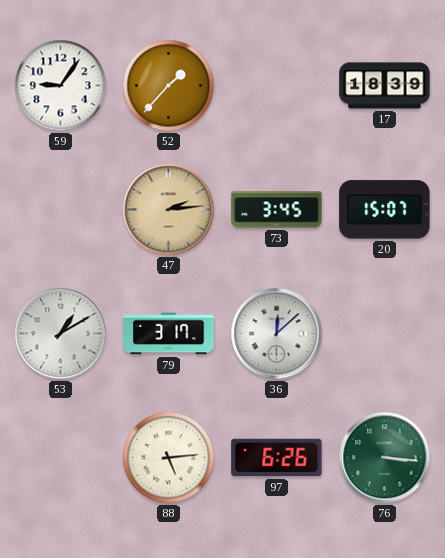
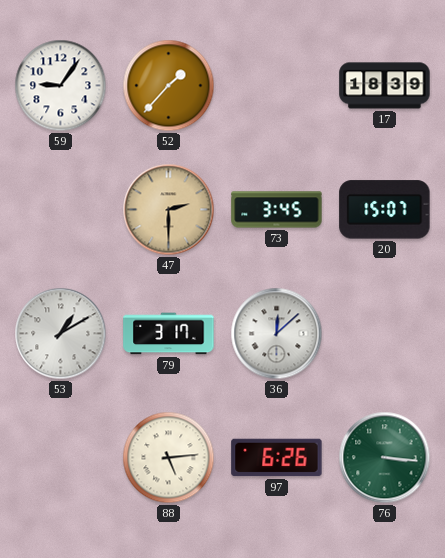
47: 2:14 -> 2:30 (169, 210)
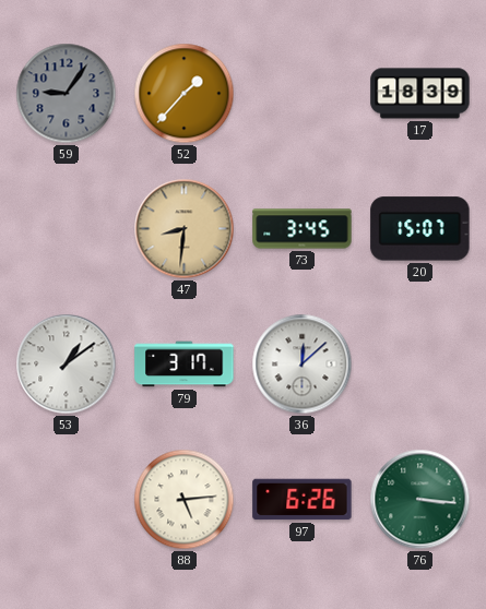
59 dial: white -> grey (67, 94)
47: 2:30 -> 8:31 (185, 229)
53: 1:10 -> 1:09 (67, 365)
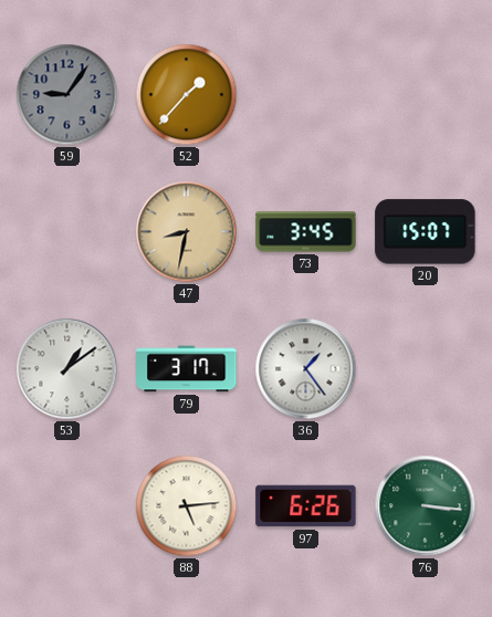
17: 18:39 -> none (420, 94)
47: 8:31 -> 8:32 (187, 232)
36: 12:08 -> 1:24 (306, 369)
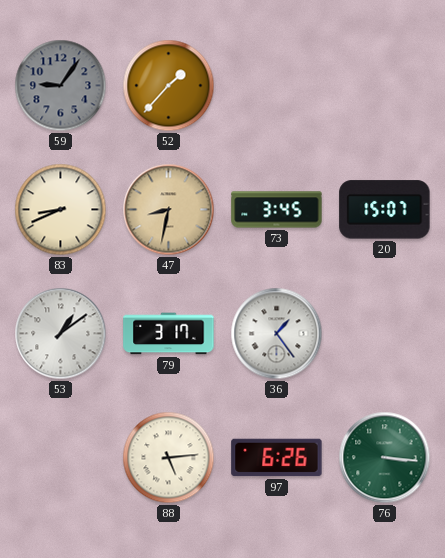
83: none -> 8:41 (61, 210)
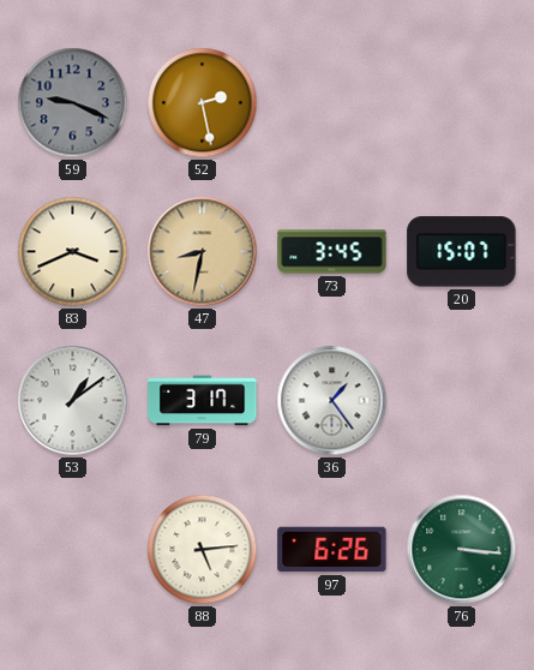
59: 9:06 -> 9:19 (73, 103)
52: 1:37 -> 2:28 (203, 103)
83: 8:41 -> 3:41 (73, 252)
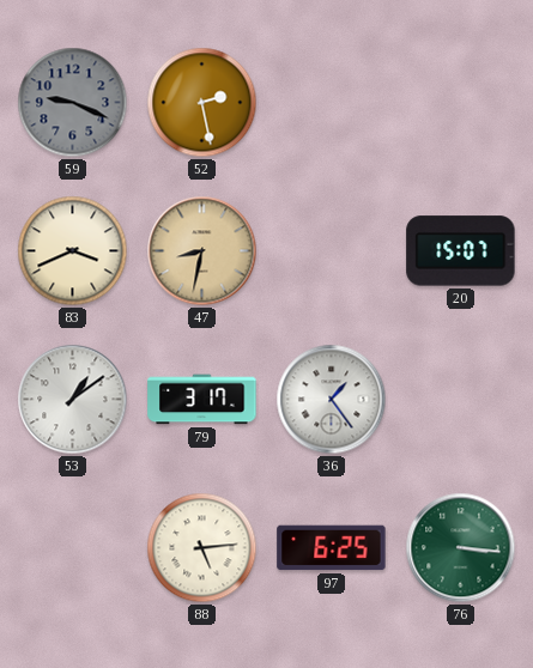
73: 3:45 -> none (332, 252)
97: 6:26 -> 6:25 (332, 548)
